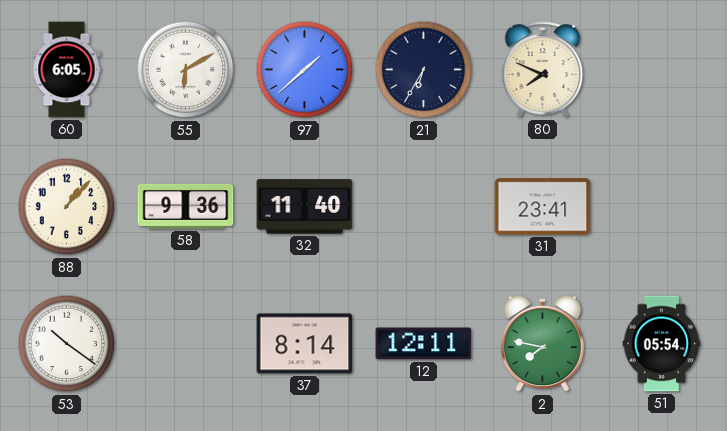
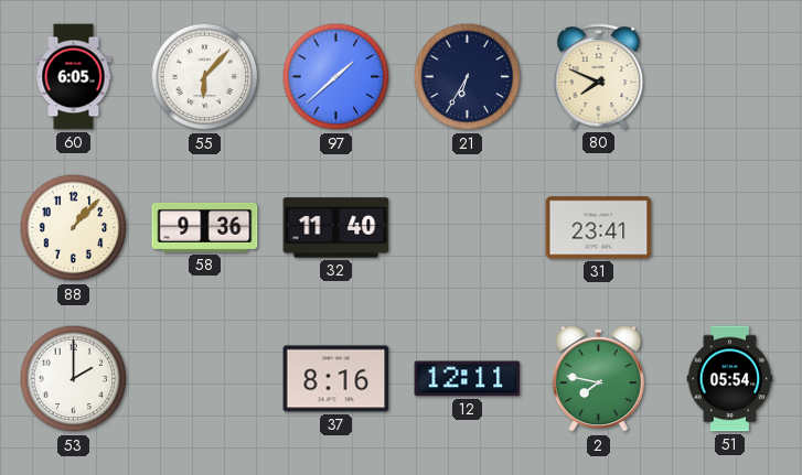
55: 6:10 -> 6:07 (205, 77)
53: 10:21 -> 2:00 (74, 379)
37: 8:14 -> 8:16 (336, 379)
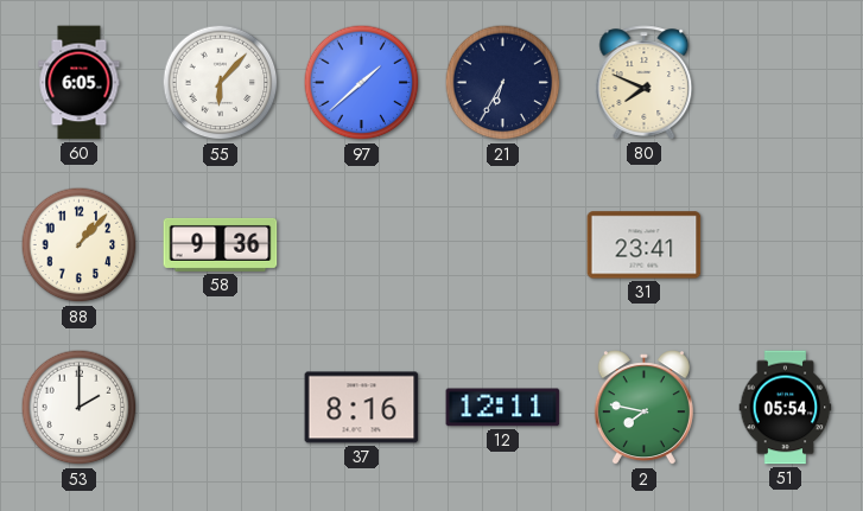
32: 11:40 -> none (336, 228)
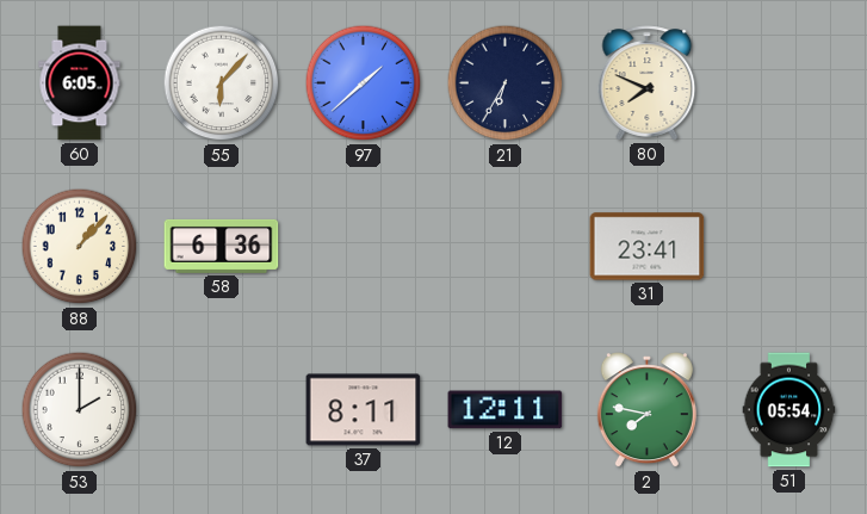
58: 9:36 -> 6:36 (222, 246)
37: 8:16 -> 8:11 (364, 410)
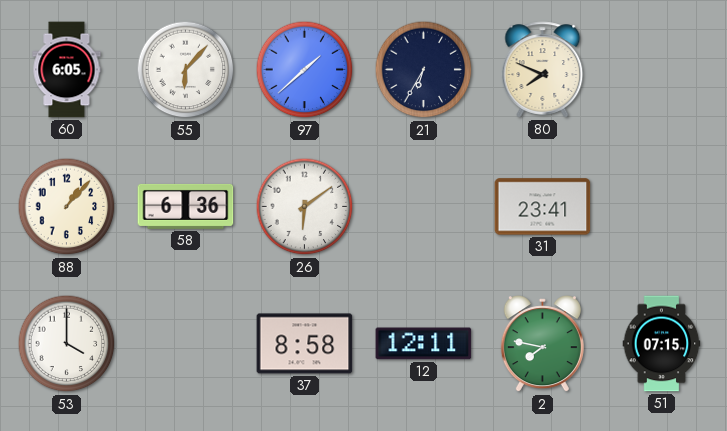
26: none -> 6:09 (305, 207)
53: 2:00 -> 4:00 (67, 344)
37: 8:11 -> 8:58 (305, 344)
51: 05:54 -> 07:15 (662, 344)
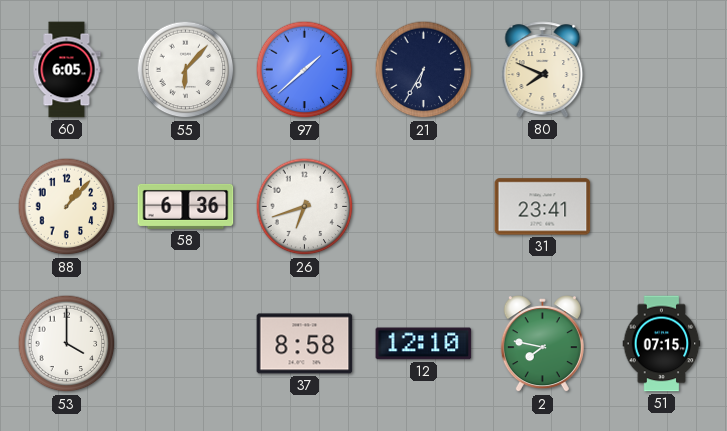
26: 6:09 -> 6:42 (305, 207)
12: 12:11 -> 12:10 (424, 344)
